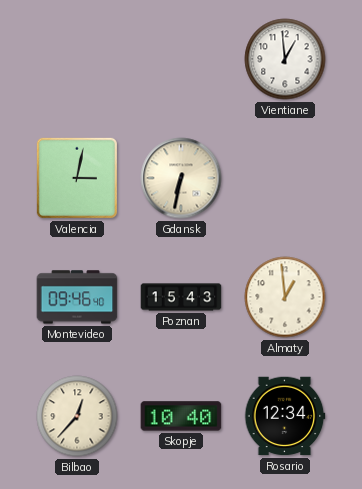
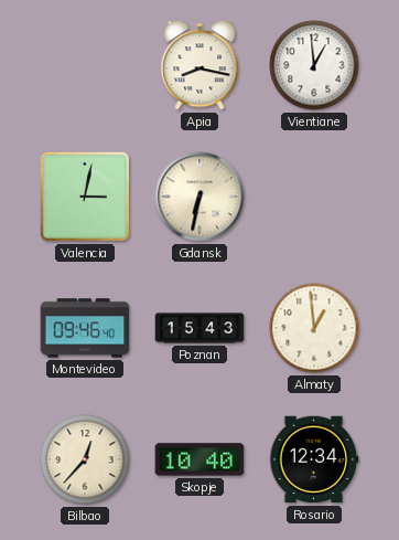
Apia: none -> 8:17 (199, 65)
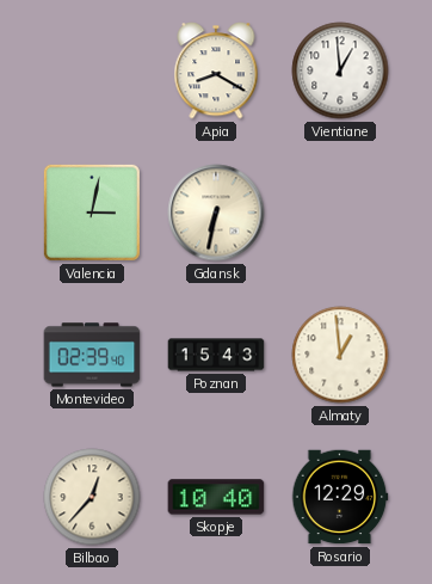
Apia: 8:17 -> 8:20 (216, 70)
Montevideo: 09:46 -> 02:39 (92, 355)
Rosario: 12:34 -> 12:29 (340, 497)
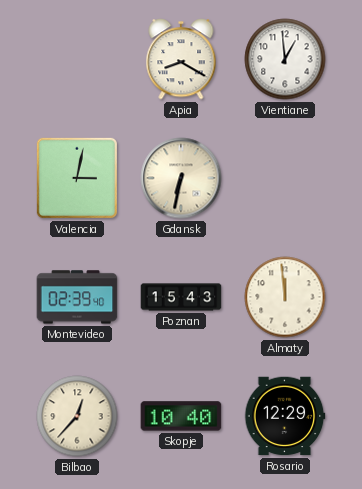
Almaty: 12:59 -> 11:59 (285, 297)
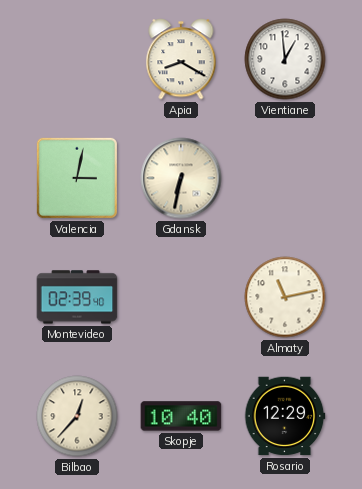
Poznan: 15:43 -> none (181, 297)
Almaty: 11:59 -> 11:13 (285, 297)
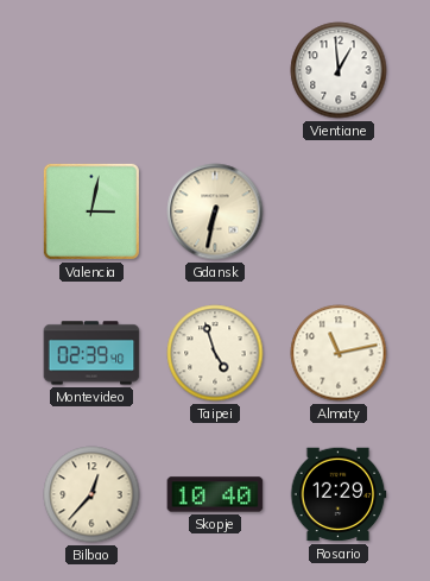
Apia: 8:20 -> none (181, 59)
Taipei: none -> 4:57 (215, 353)
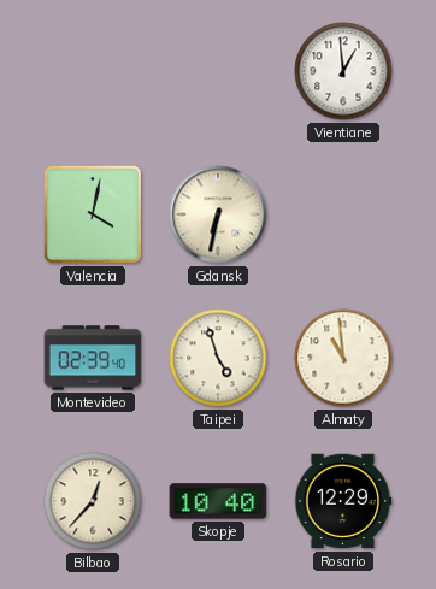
Valencia: 3:02 -> 4:02 (93, 214)
Almaty: 11:13 -> 10:59 (343, 358)
